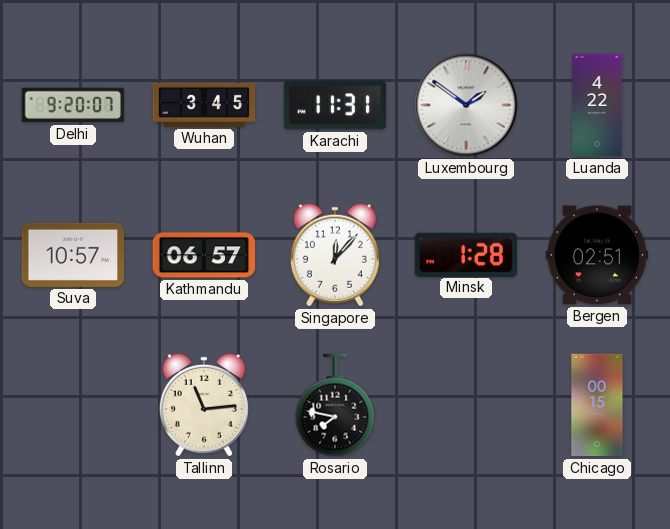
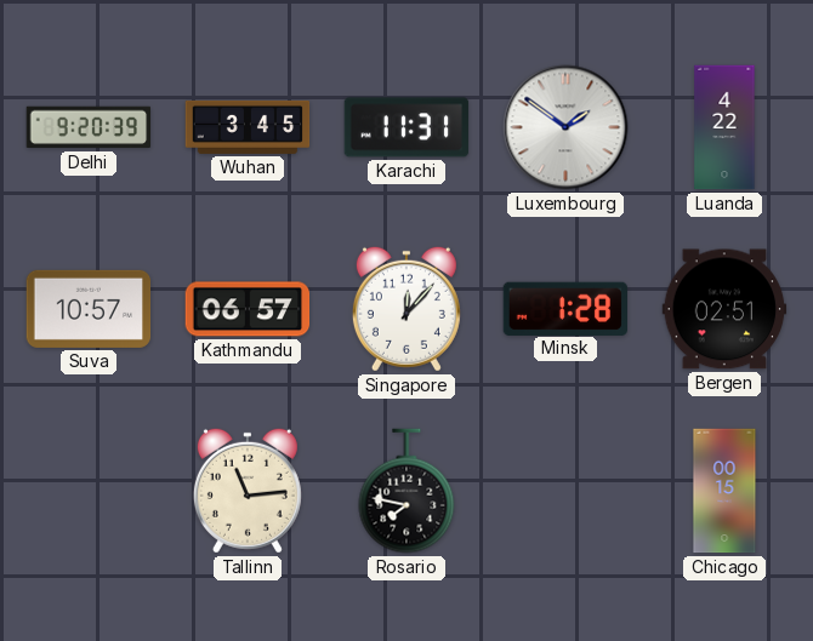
Delhi: 9:20:07 -> 9:20:39 (89, 127)
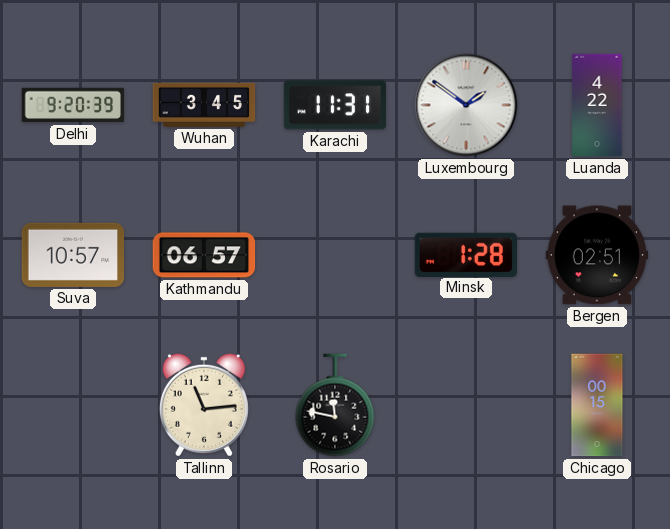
Singapore: 12:07 -> none (406, 309)
Rosario: 7:47 -> 11:47 (335, 405)
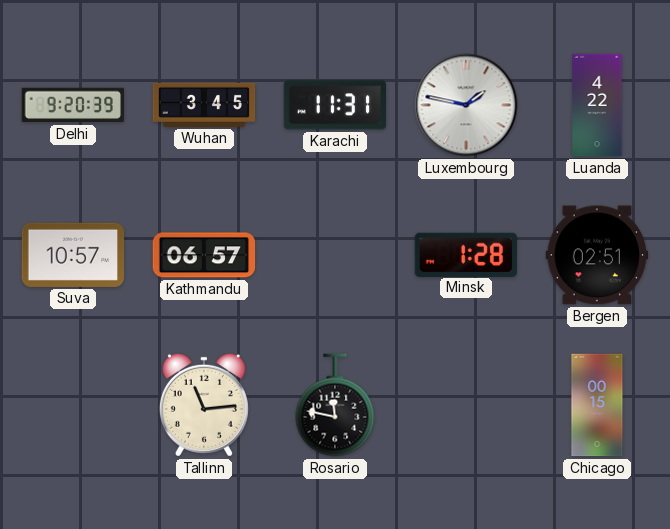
Luxembourg: 1:51 -> 1:47 (466, 105)
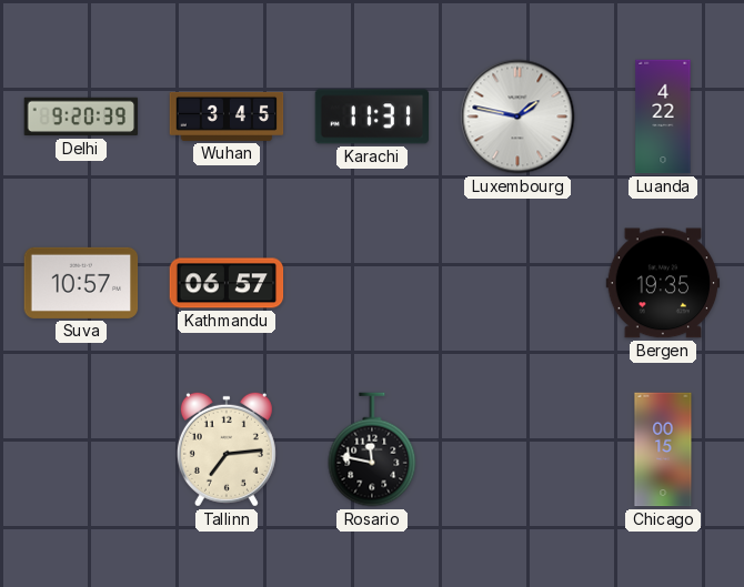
Minsk: 1:28 -> none (465, 254)
Bergen: 02:51 -> 19:35 (663, 283)
Tallinn: 11:14 -> 7:14 (227, 449)
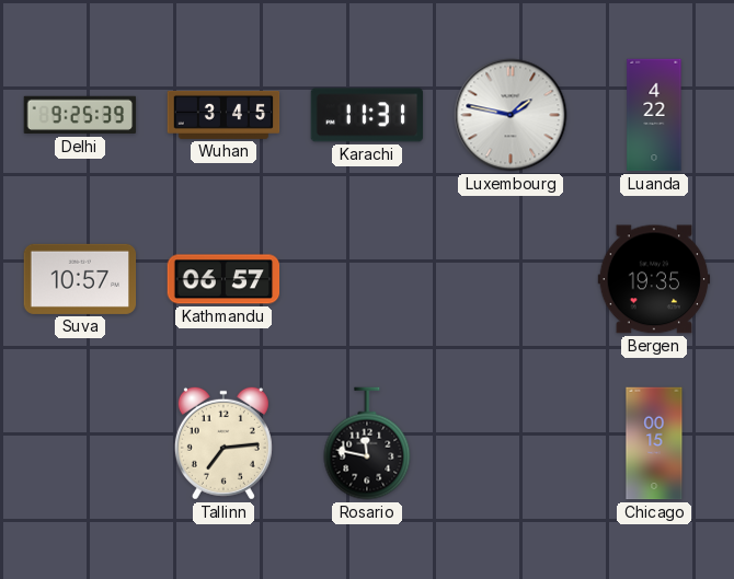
Delhi: 9:20 -> 9:25 (80, 115)
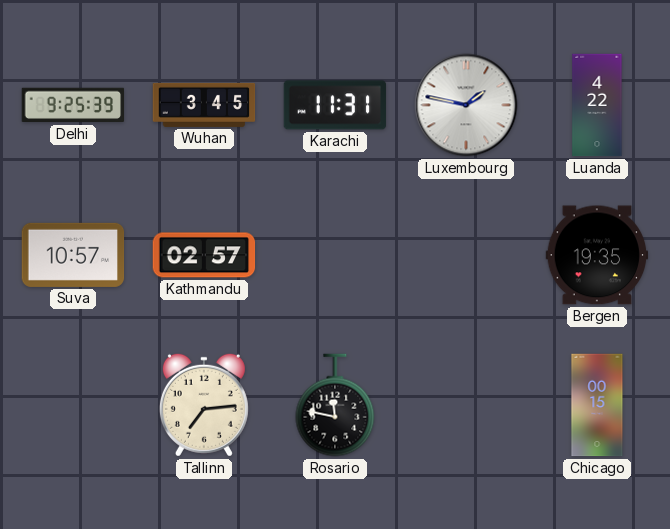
Kathmandu: 06:57 -> 02:57 (204, 255)
